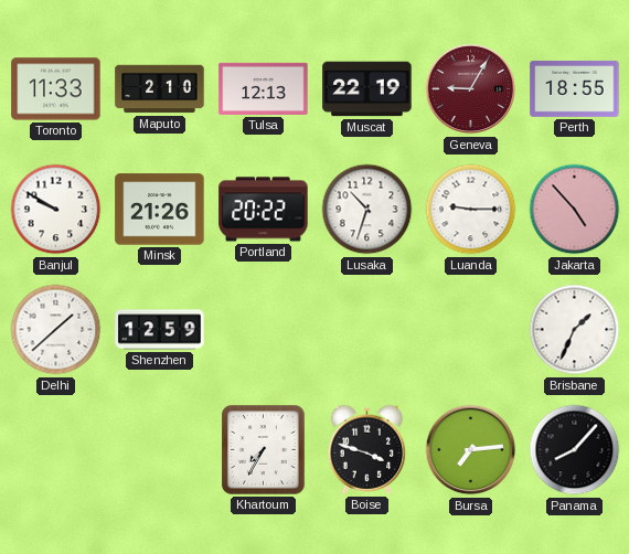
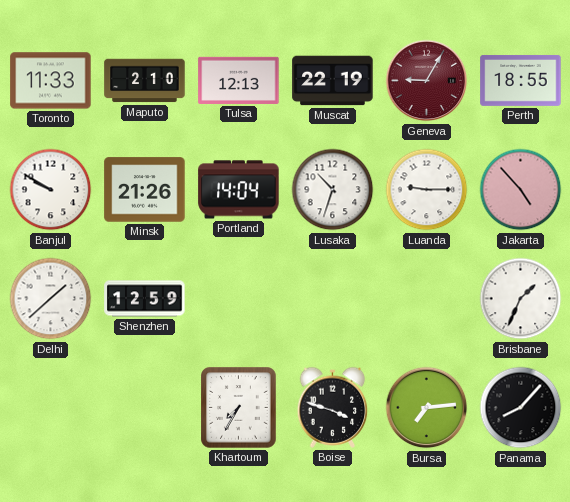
Portland: 20:22 -> 14:04 (239, 190)
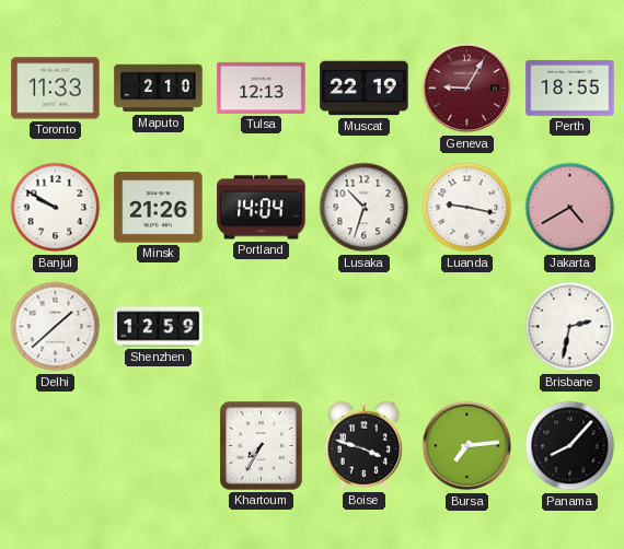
Luanda: 9:15 -> 9:17 (467, 208)
Jakarta: 4:53 -> 4:40 (570, 208)
Brisbane: 1:34 -> 2:32 (570, 327)
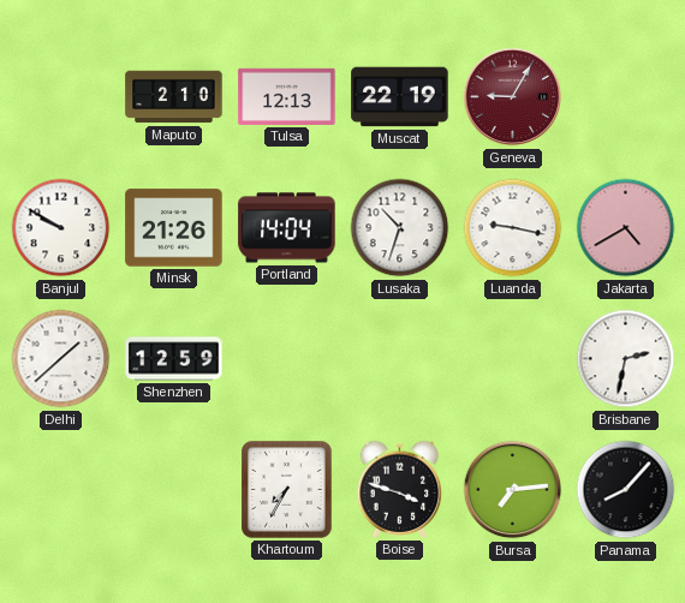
Toronto: 11:33 -> none (56, 89)
Perth: 18:55 -> none (570, 87)
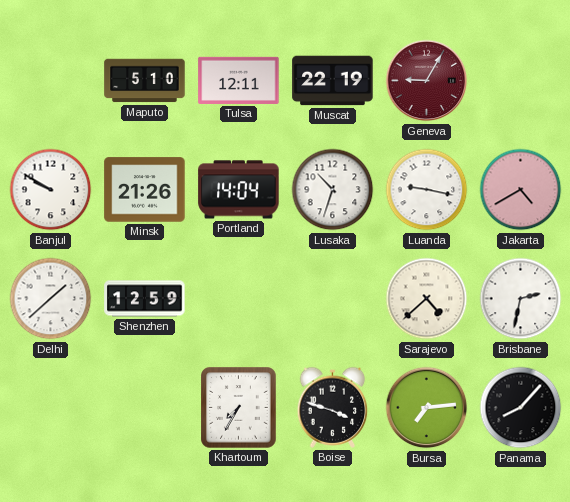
Maputo: 2:10 -> 5:10 (145, 81)
Tulsa: 12:13 -> 12:11 (239, 80)
Sarajevo: none -> 4:38 (427, 299)
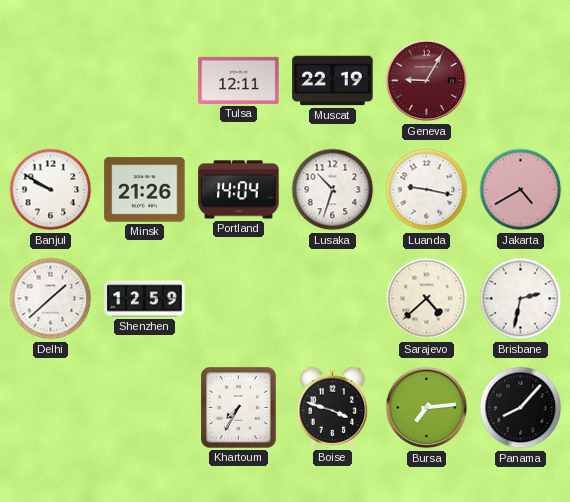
Maputo: 5:10 -> none (145, 81)
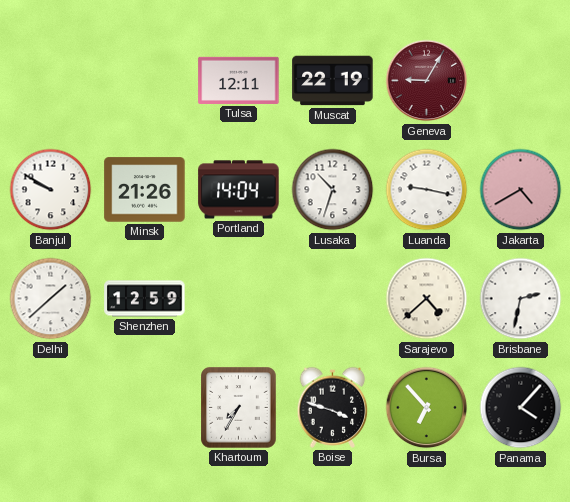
Bursa: 7:14 -> 6:53 (427, 408)
Panama: 8:07 -> 4:07 (521, 408)
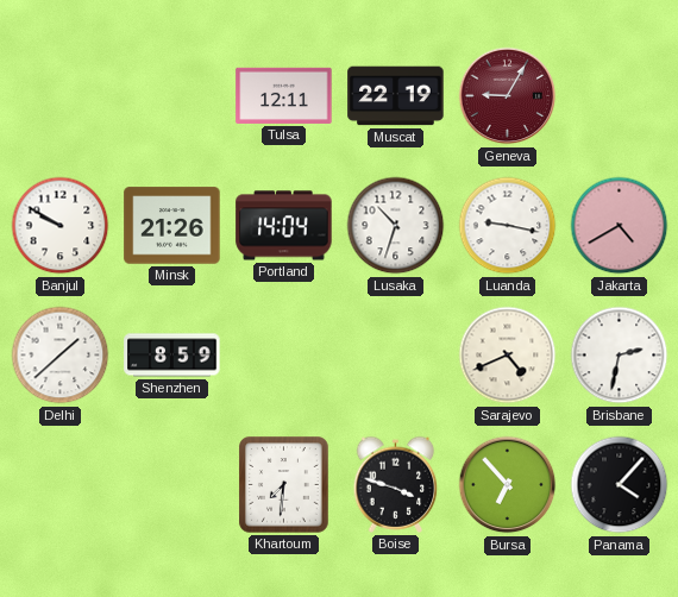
Shenzhen: 12:59 -> 8:59 (172, 356)
Sarajevo: 4:38 -> 4:41 (508, 356)
Khartoum: 7:35 -> 7:31 (284, 485)
